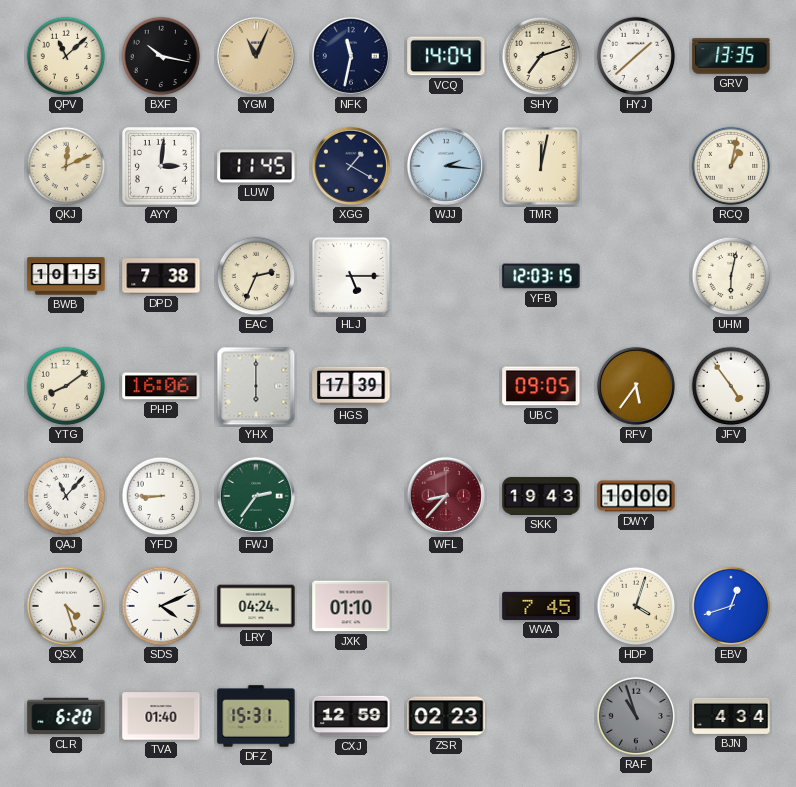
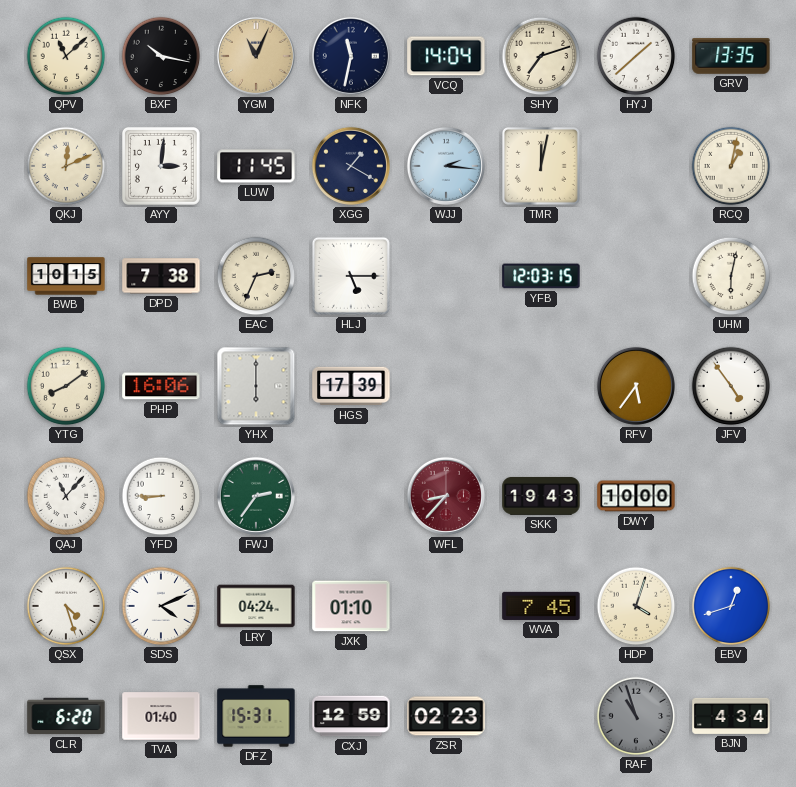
UBC: 09:05 -> none (541, 386)
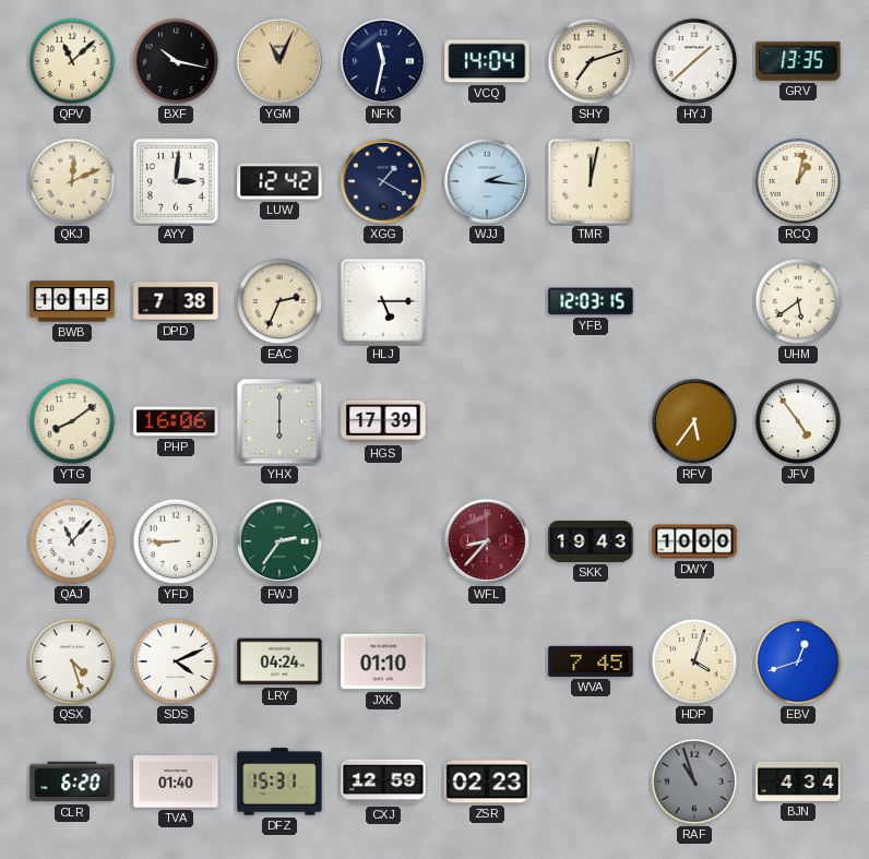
LUW: 11:45 -> 12:42 (279, 181)
UHM: 6:02 -> 5:39 (798, 301)
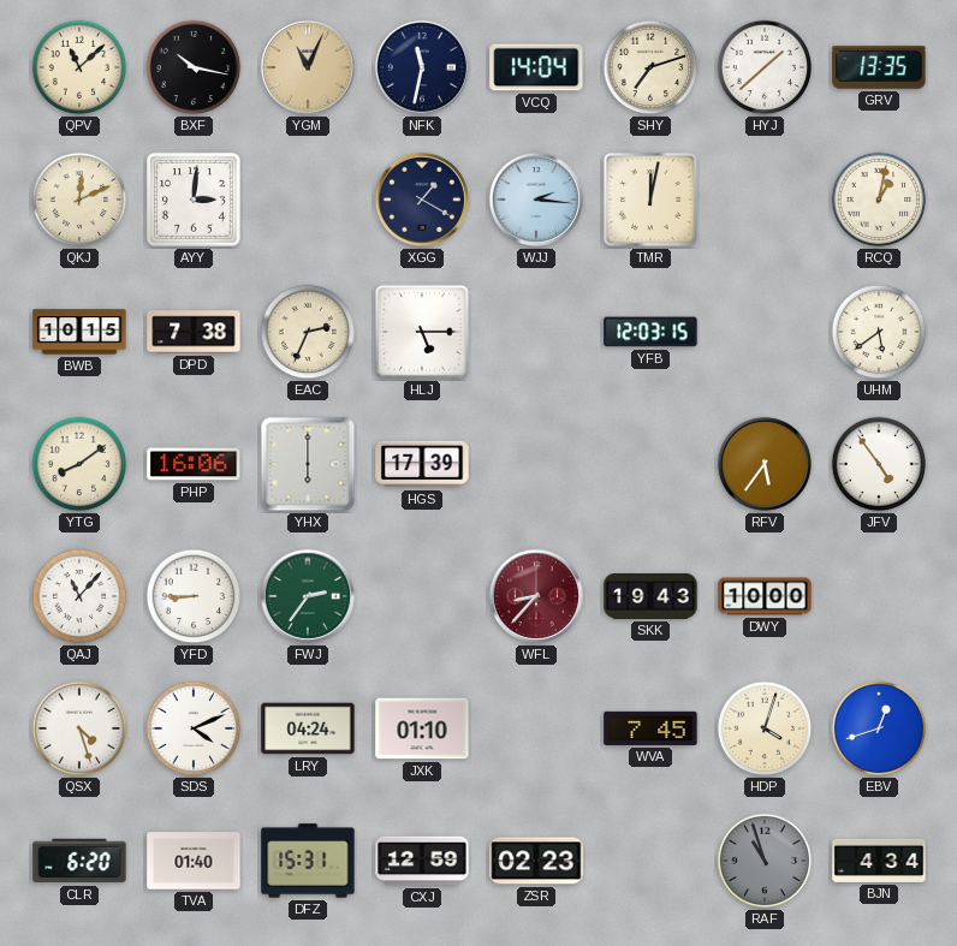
LUW: 12:42 -> none (279, 181)
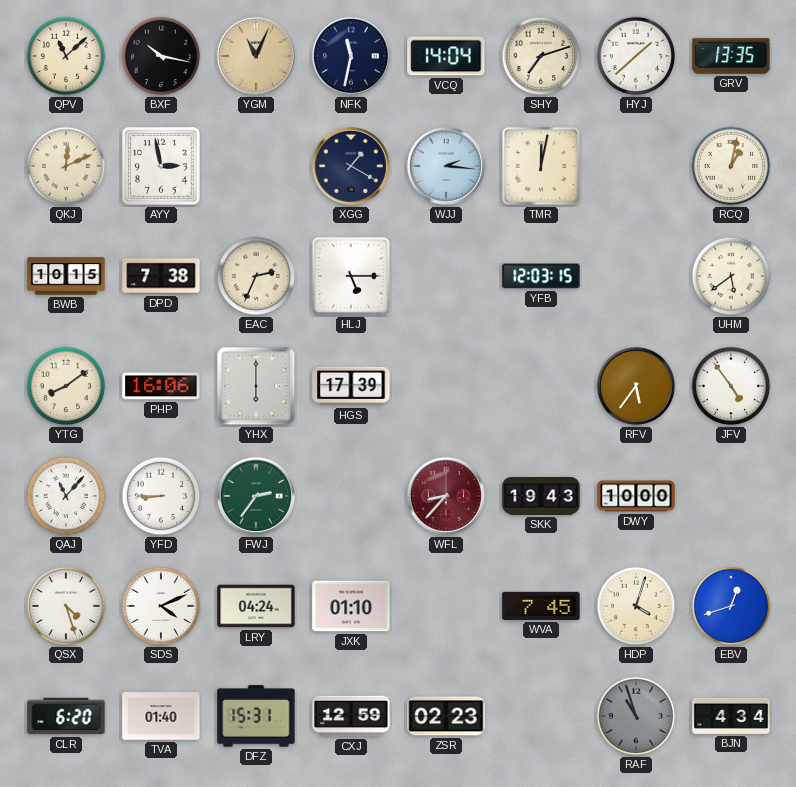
AYY: 3:01 -> 2:58 (161, 166)
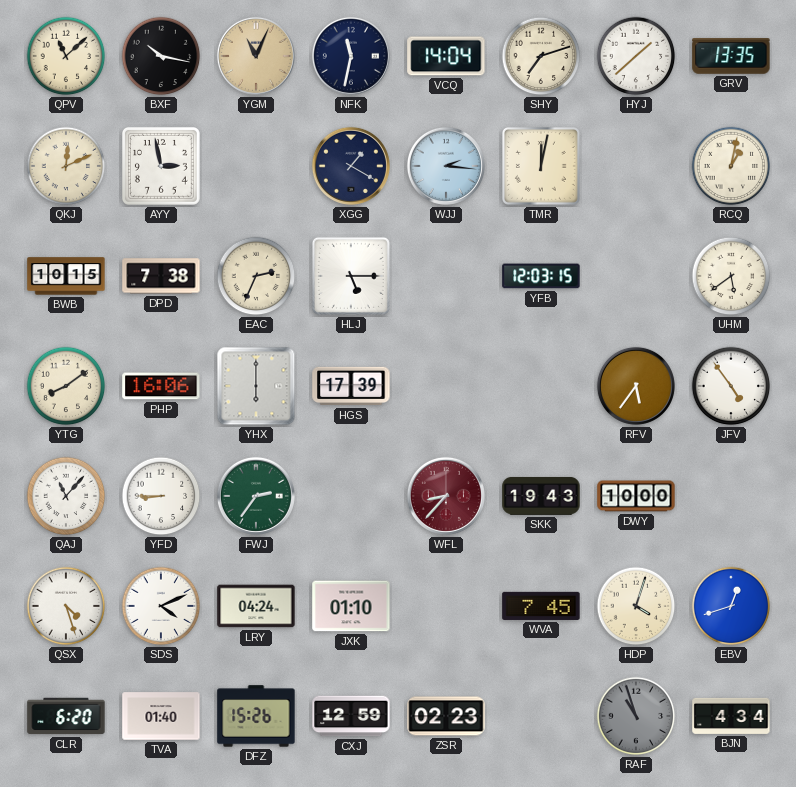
DFZ: 15:31 -> 15:26 (256, 716)
